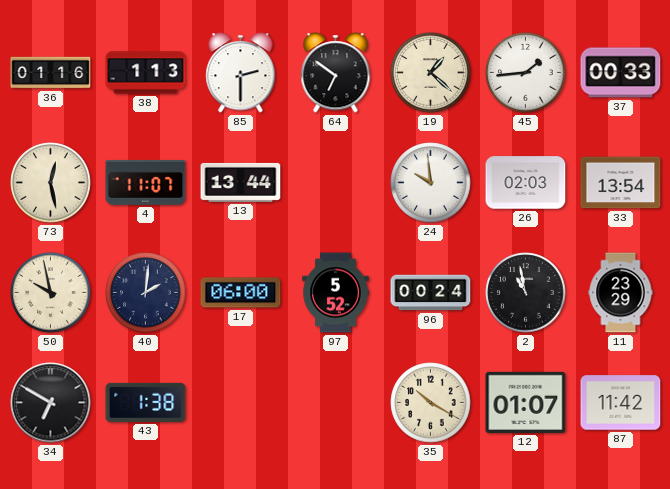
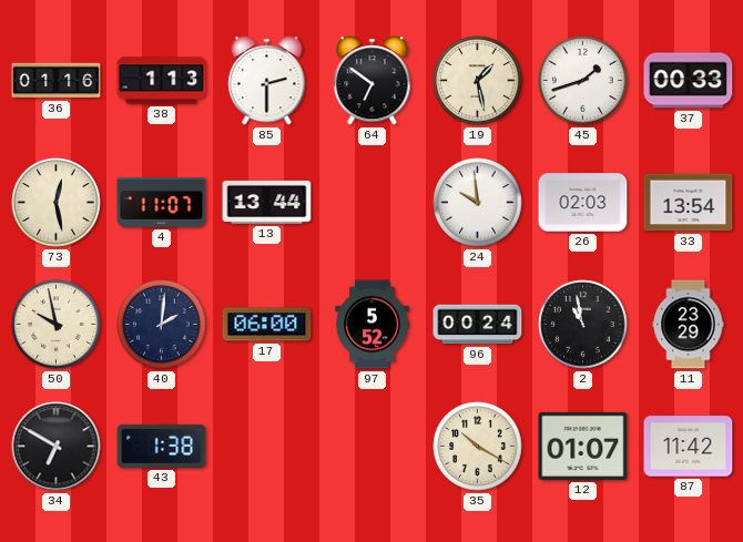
19: 1:22 -> 1:28 (478, 81)
45: 1:44 -> 1:42 (583, 81)
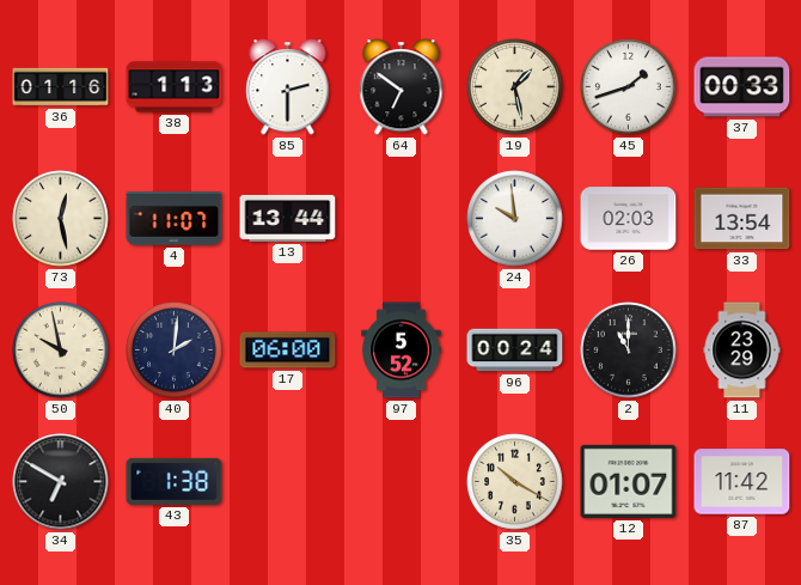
2: 10:58 -> 11:00 (629, 351)
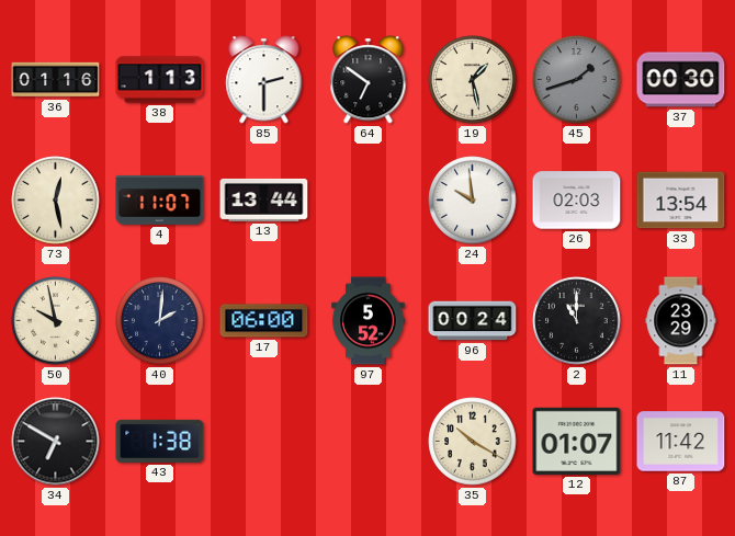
45 dial: white -> grey (577, 80)
37: 00:33 -> 00:30 (681, 80)
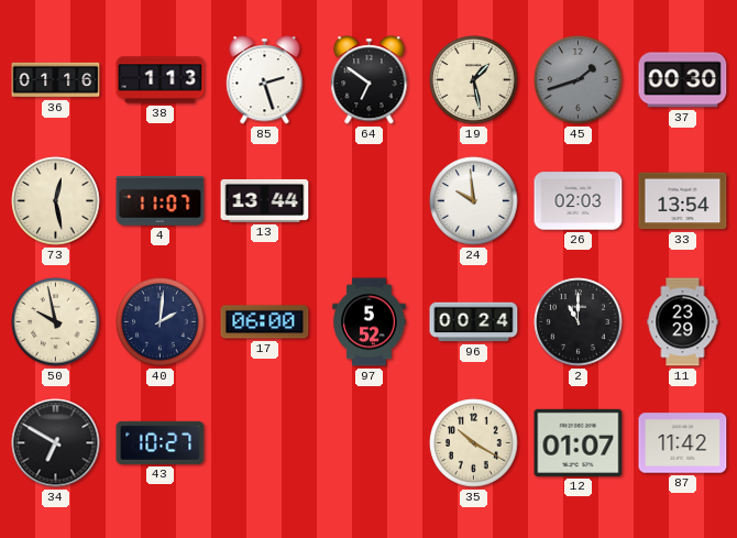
85: 2:30 -> 2:27 (265, 80)
43: 1:38 -> 10:27 (161, 442)
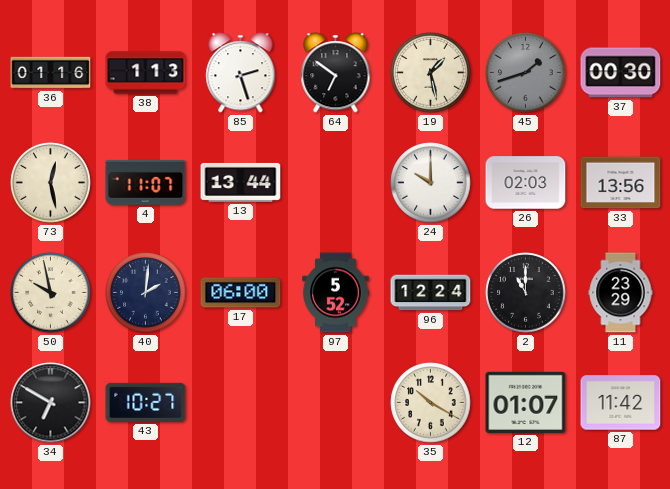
24: 9:59 -> 10:00 (431, 183)
33: 13:54 -> 13:56 (621, 183)
96: 00:24 -> 12:24 (431, 293)
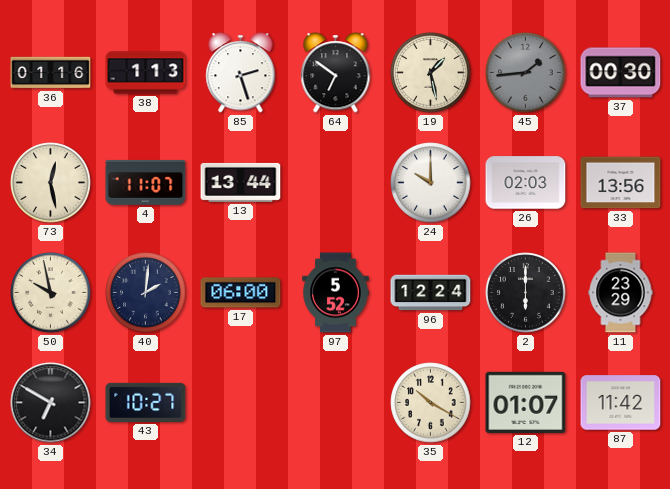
45: 1:42 -> 1:44 (526, 73)
2: 11:00 -> 6:00 (526, 293)
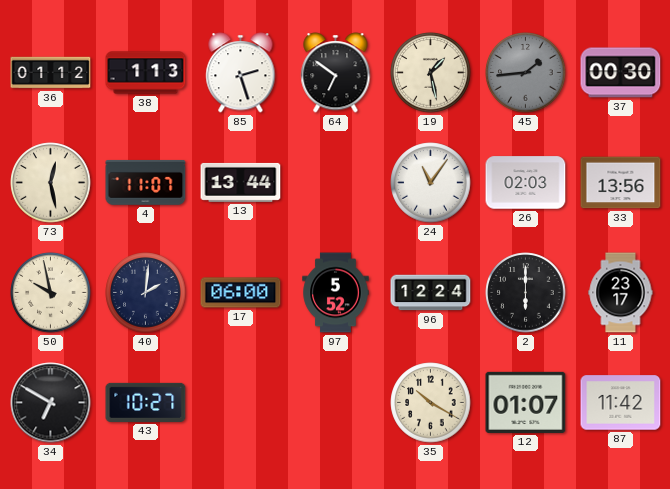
36: 01:16 -> 01:12 (51, 73)
24: 10:00 -> 11:06 (431, 183)
11: 23:29 -> 23:17 (621, 293)
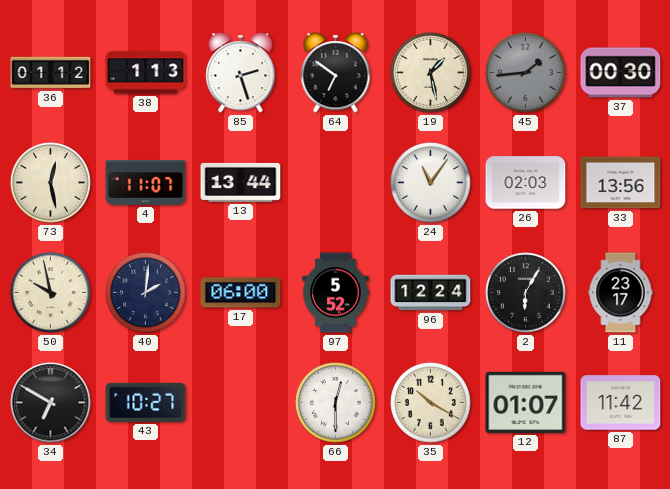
2: 6:00 -> 6:05 (526, 293)
66: none -> 12:30 (336, 403)
